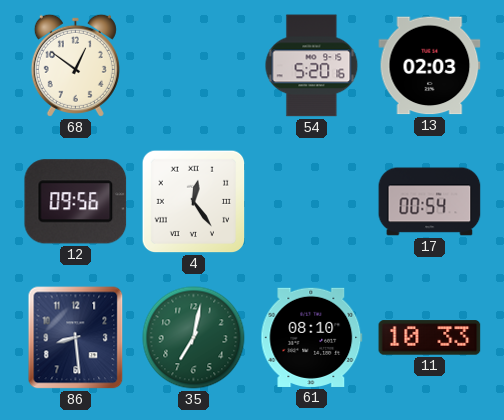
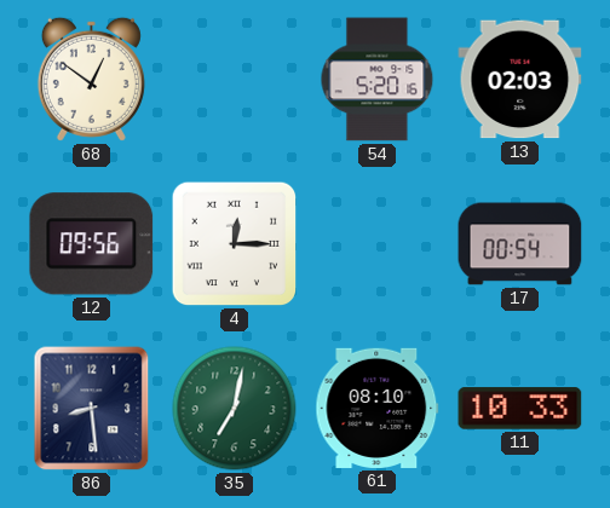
4: 12:24 -> 12:15 (235, 244)
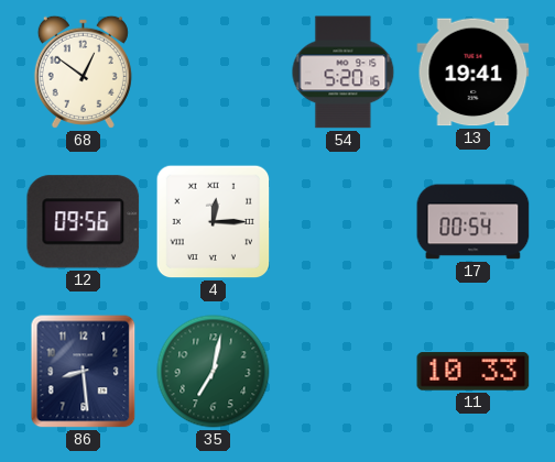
13: 02:03 -> 19:41 (474, 73)
61: 08:10 -> none (378, 408)
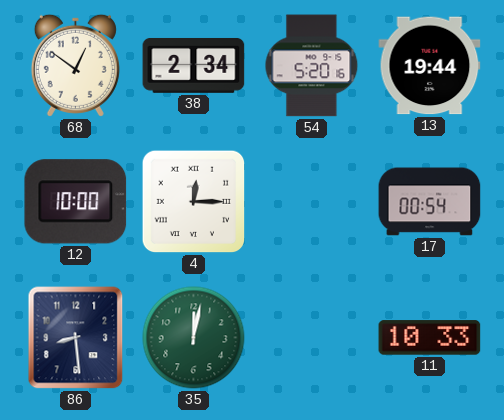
38: none -> 2:34 (194, 65)
13: 19:41 -> 19:44 (430, 66)
12: 09:56 -> 10:00 (76, 202)
35: 7:02 -> 12:02 (194, 338)
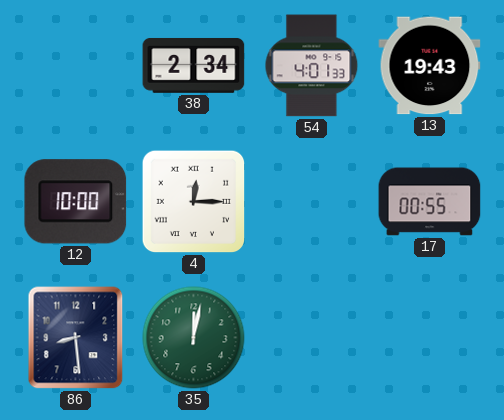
68: 12:51 -> none (75, 65)
54: 5:20 -> 4:01 (312, 66)
13: 19:44 -> 19:43 (430, 66)
17: 00:54 -> 00:55 (430, 202)
11: 10:33 -> none (430, 338)
